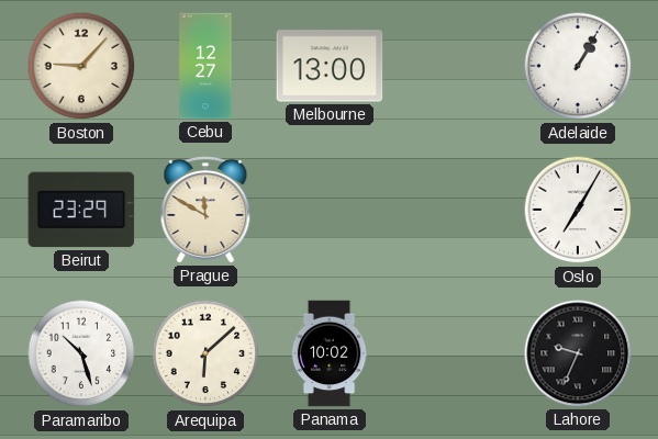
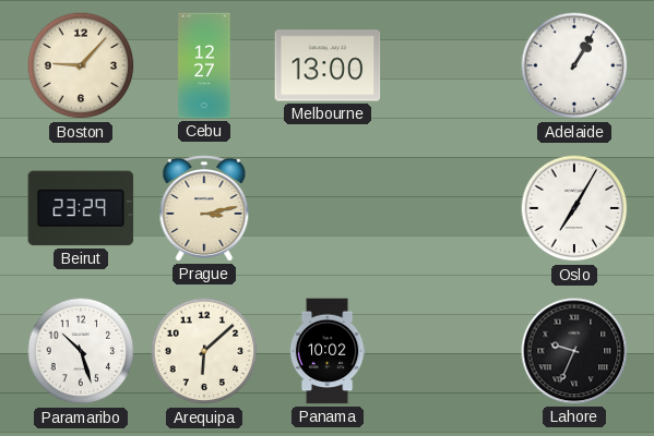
Prague: 11:50 -> 3:13 (204, 208)
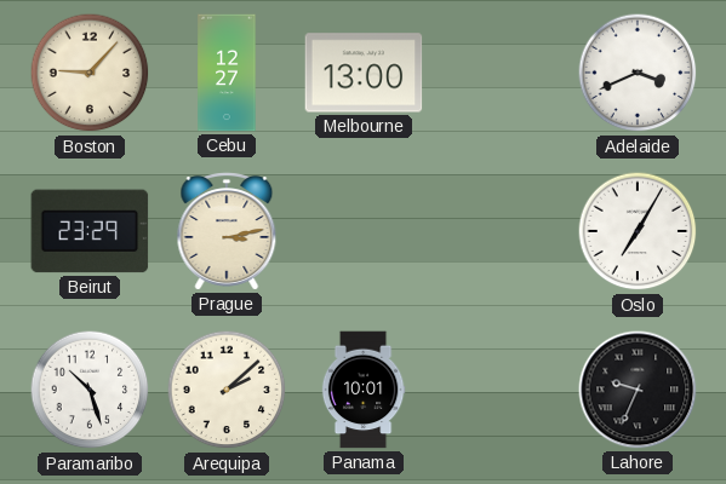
Adelaide: 1:05 -> 3:41 (638, 73)
Arequipa: 6:08 -> 2:08 (227, 390)
Panama: 10:02 -> 10:01 (364, 390)
